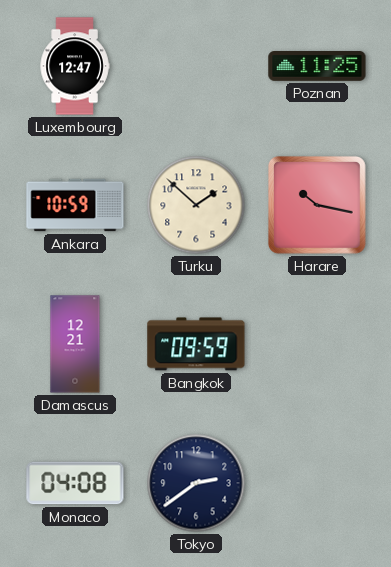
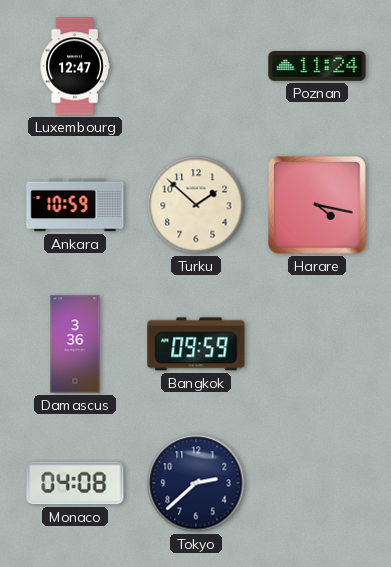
Poznan: 11:25 -> 11:24 (317, 66)
Harare: 10:17 -> 4:17 (317, 205)
Damascus: 12:21 -> 3:36 (75, 344)
Tokyo: 2:39 -> 2:38 (196, 483)
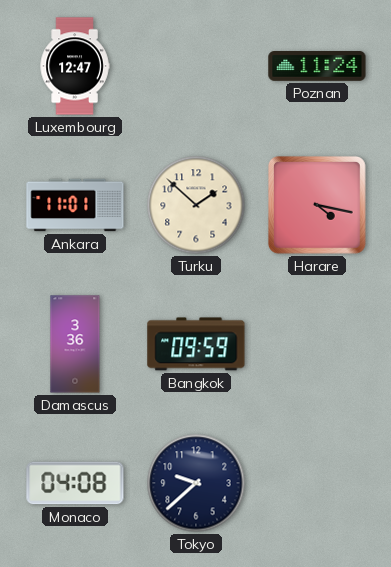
Ankara: 10:59 -> 11:01 (75, 205)
Tokyo: 2:38 -> 9:38 (196, 483)
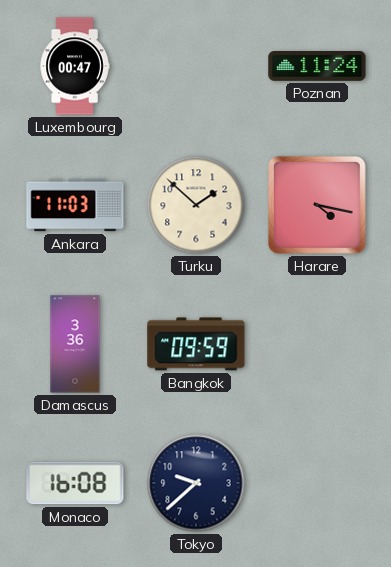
Luxembourg: 12:47 -> 00:47 (75, 66)
Ankara: 11:01 -> 11:03 (75, 205)
Monaco: 04:08 -> 16:08 (75, 483)
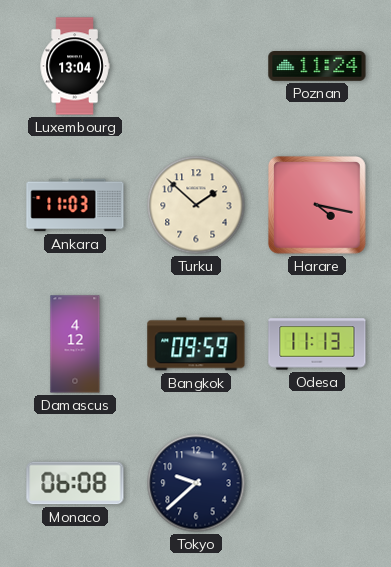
Luxembourg: 00:47 -> 13:04 (75, 66)
Damascus: 3:36 -> 4:12 (75, 344)
Odesa: none -> 11:13 (317, 344)
Monaco: 16:08 -> 06:08 (75, 483)
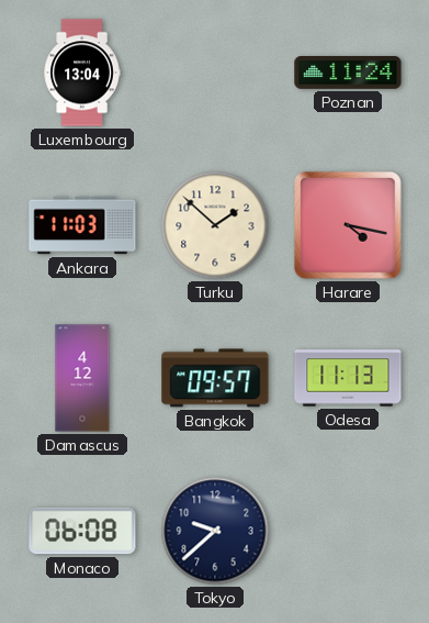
Bangkok: 09:59 -> 09:57 (215, 378)
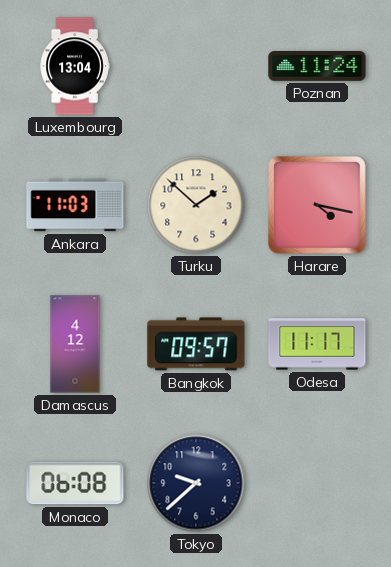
Odesa: 11:13 -> 11:17 (317, 344)
